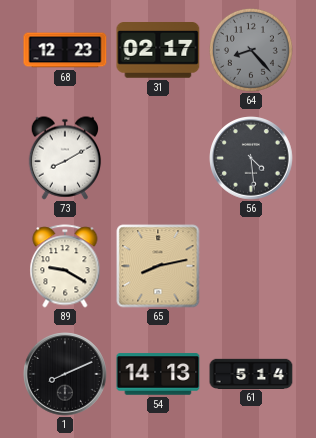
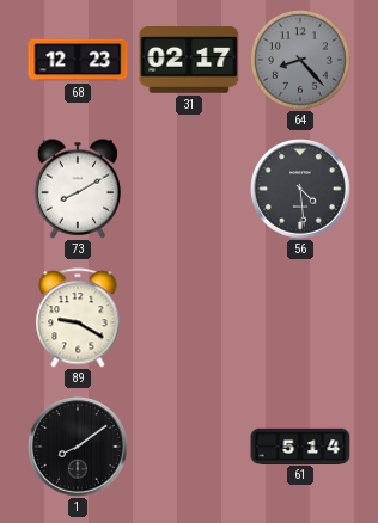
65: 8:13 -> none (158, 266)
1: 8:11 -> 8:09 (78, 447)
54: 14:13 -> none (158, 374)
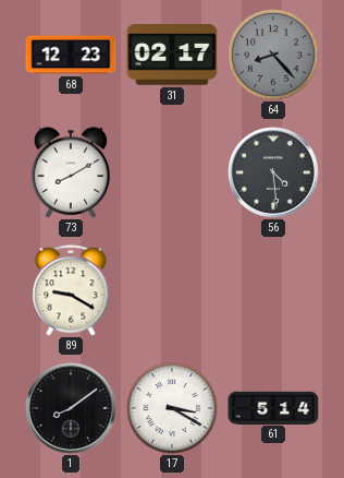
17: none -> 3:20 (172, 408)
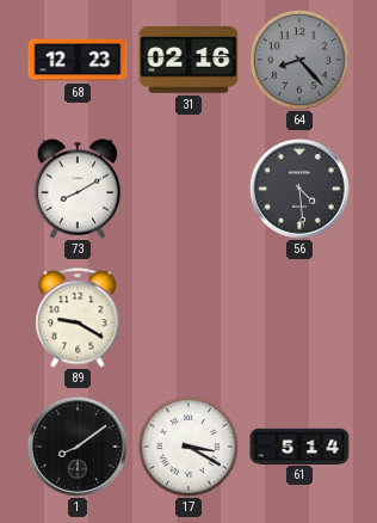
31: 02:17 -> 02:16 (188, 61)
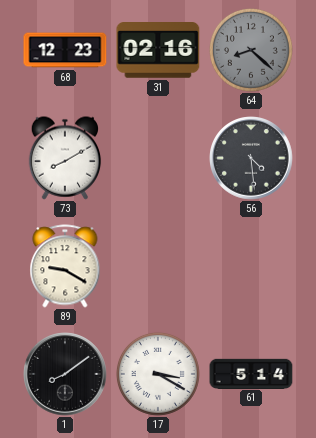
64: 8:23 -> 8:22 (251, 50)
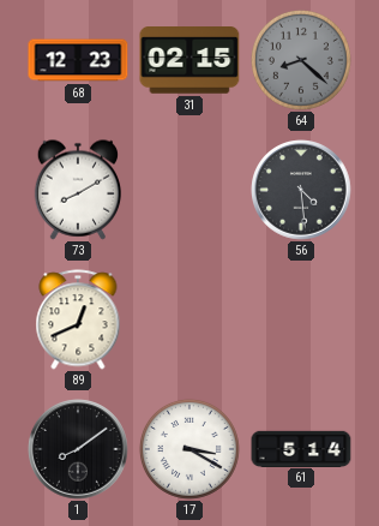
31: 02:16 -> 02:15 (189, 61)
89: 9:20 -> 12:41 (78, 319)
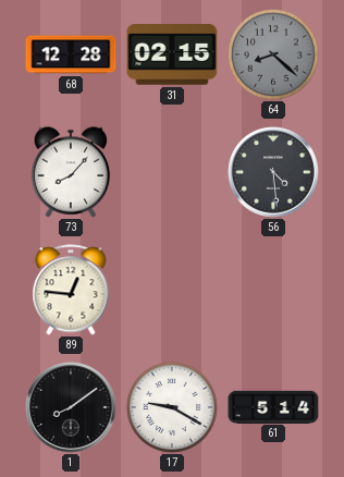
68: 12:23 -> 12:28 (71, 54)
73: 8:10 -> 8:07 (71, 172)
89: 12:41 -> 12:46 (71, 290)
17: 3:20 -> 9:20 (172, 407)
